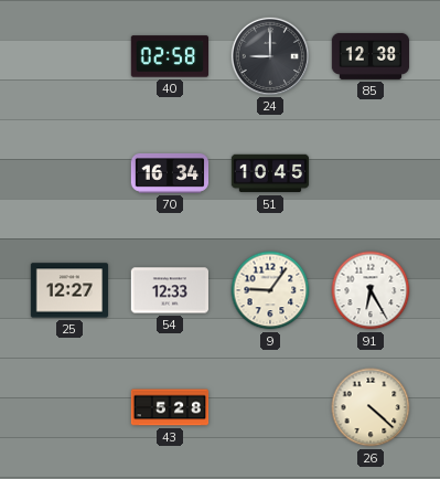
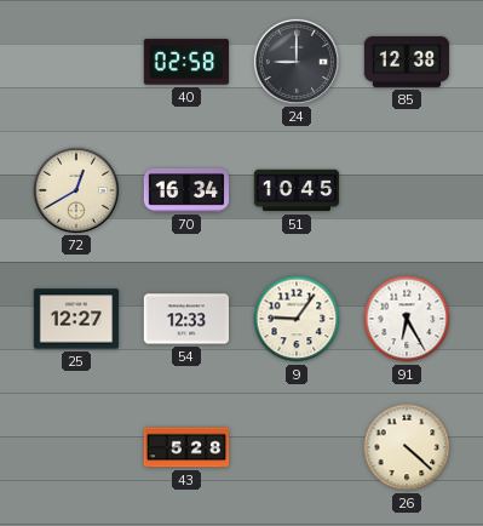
72: none -> 12:40 (75, 189)
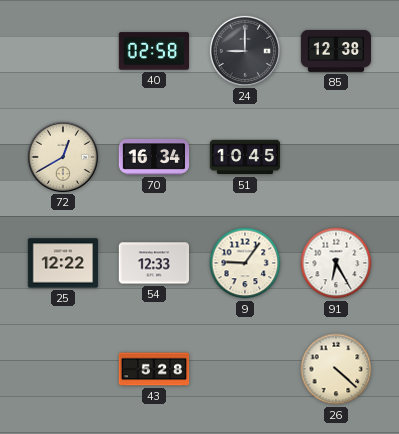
25: 12:27 -> 12:22 (63, 263)
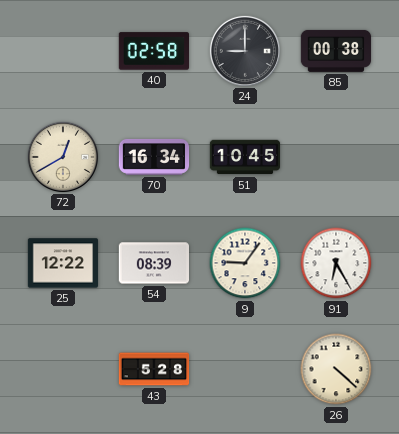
85: 12:38 -> 00:38 (336, 51)
54: 12:33 -> 08:39 (154, 263)
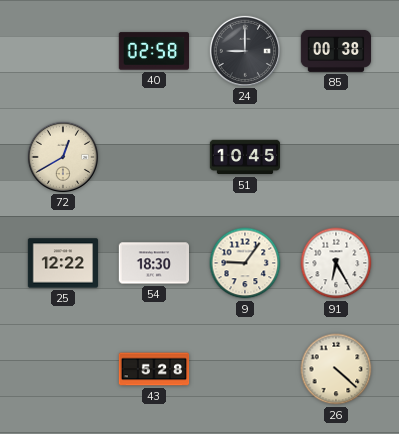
70: 16:34 -> none (154, 157)
54: 08:39 -> 18:30 (154, 263)
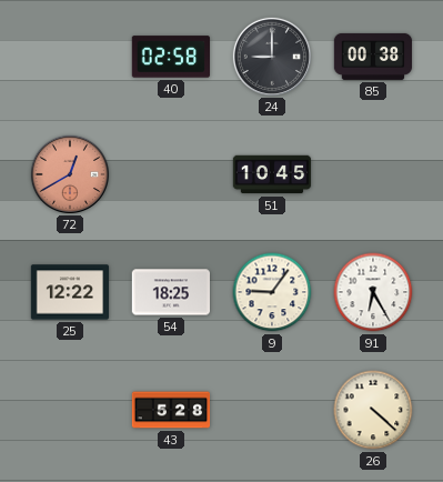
72 dial: cream -> salmon (69, 173)
54: 18:30 -> 18:25 (171, 292)
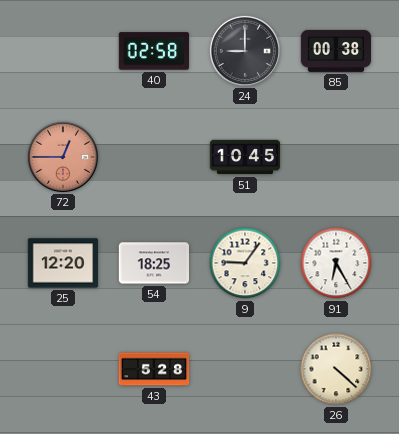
72: 12:40 -> 12:45 (62, 156)
25: 12:22 -> 12:20 (63, 263)
